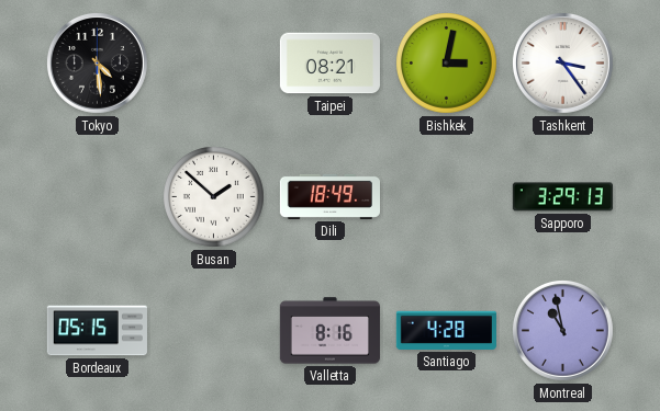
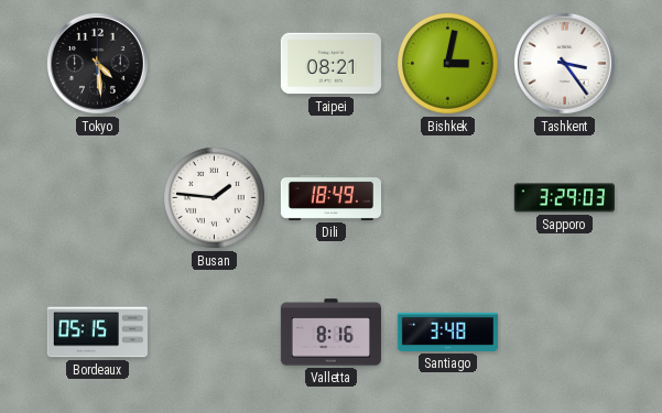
Busan: 1:52 -> 1:46 (215, 198)
Sapporo: 3:29:13 -> 3:29:03 (564, 198)
Santiago: 4:28 -> 3:48 (447, 332)
Montreal: 10:58 -> none (562, 330)
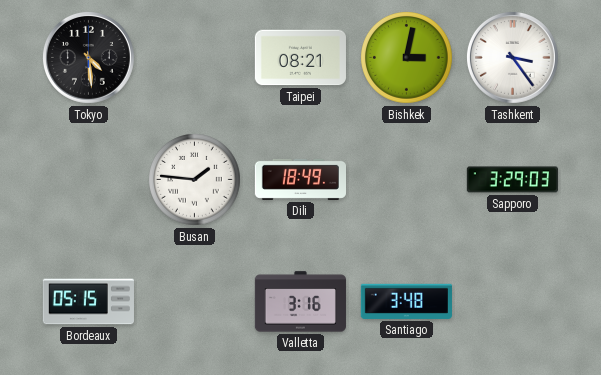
Valletta: 8:16 -> 3:16 (300, 302)
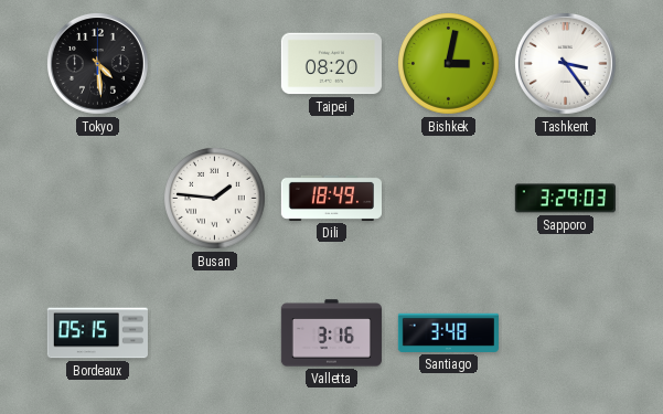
Taipei: 08:21 -> 08:20 (331, 64)
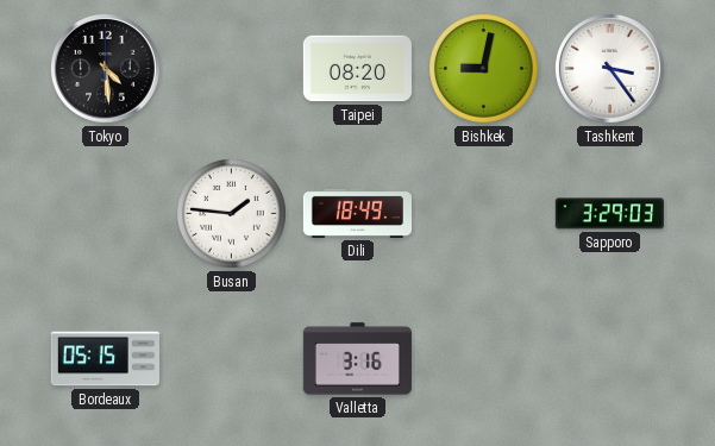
Bishkek: 3:02 -> 9:02 (484, 69)
Santiago: 3:48 -> none (448, 332)
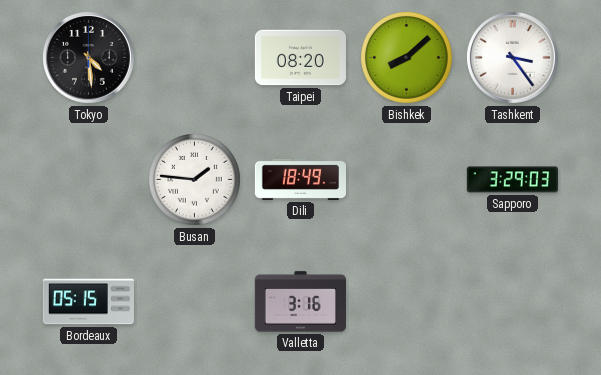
Bishkek: 9:02 -> 8:08 (407, 58)
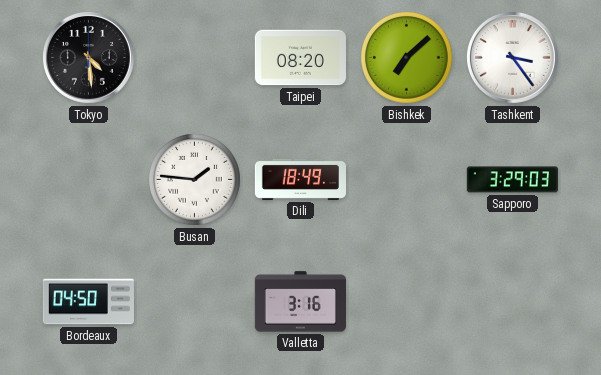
Bishkek: 8:08 -> 7:08 (407, 58)
Bordeaux: 05:15 -> 04:50 (88, 302)
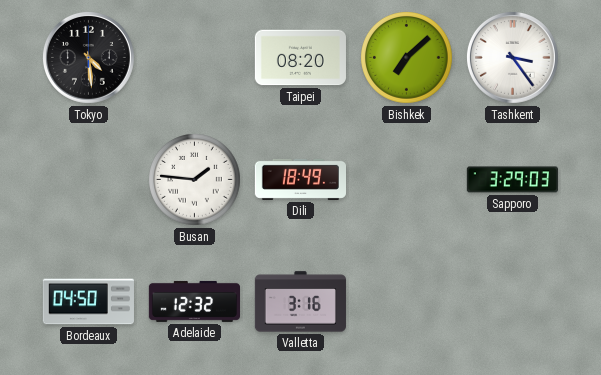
Adelaide: none -> 12:32 (194, 301)
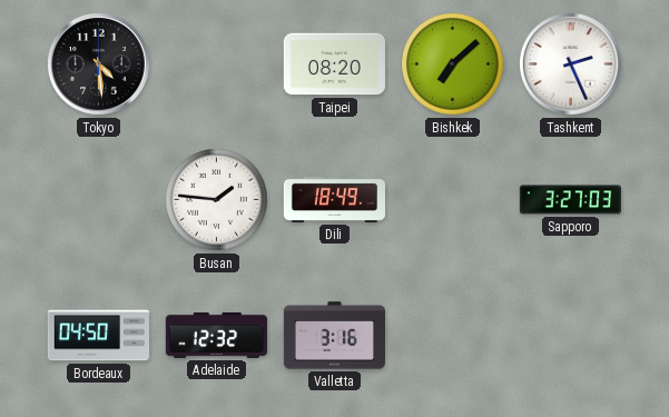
Tashkent: 3:24 -> 2:26 (570, 63)
Sapporo: 3:29 -> 3:27 (570, 200)
